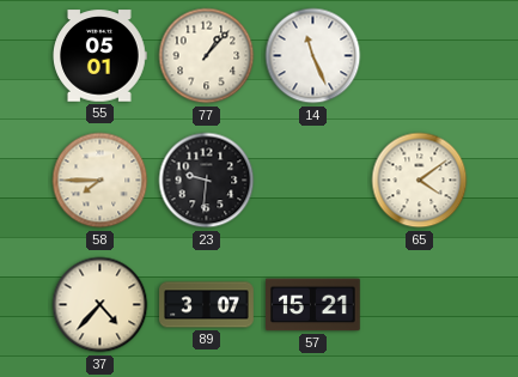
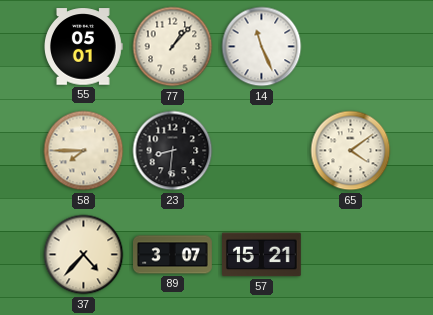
23: 9:31 -> 8:31 (173, 151)
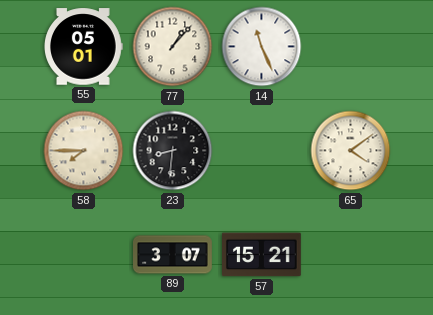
37: 4:37 -> none (84, 255)
